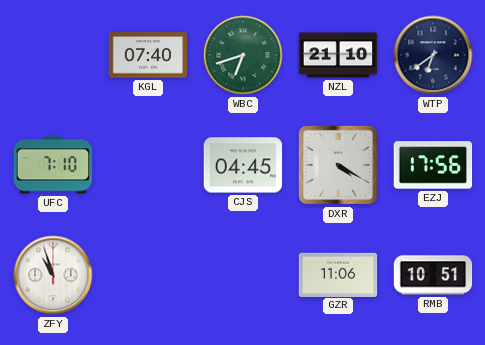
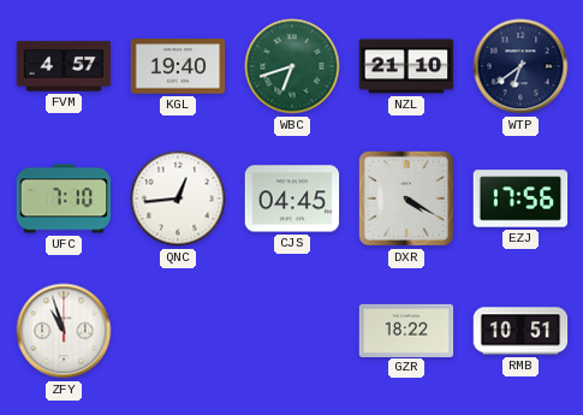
FVM: none -> 4:57 (64, 66)
KGL: 07:40 -> 19:40 (178, 66)
QNC: none -> 12:44 (178, 198)
GZR: 11:06 -> 18:22 (406, 330)
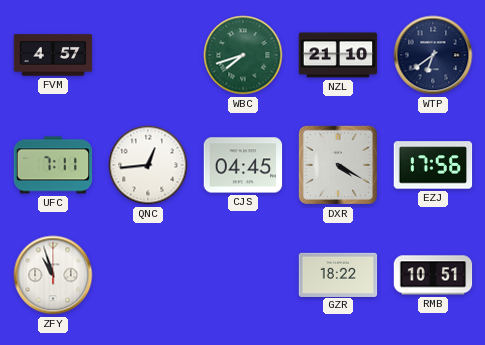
KGL: 19:40 -> none (178, 66)
WBC: 6:42 -> 7:42 (243, 55)
UFC: 7:10 -> 7:11 (53, 165)
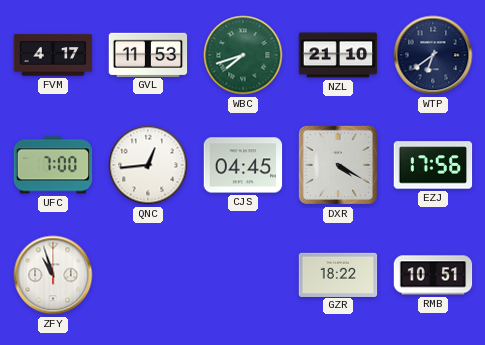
FVM: 4:57 -> 4:17 (53, 55)
GVL: none -> 11:53 (148, 54)
UFC: 7:11 -> 7:00 (53, 165)
